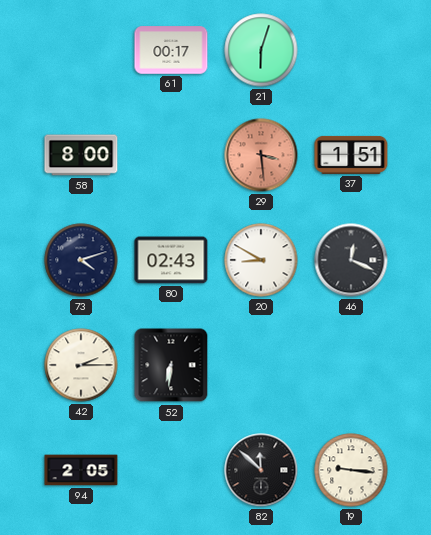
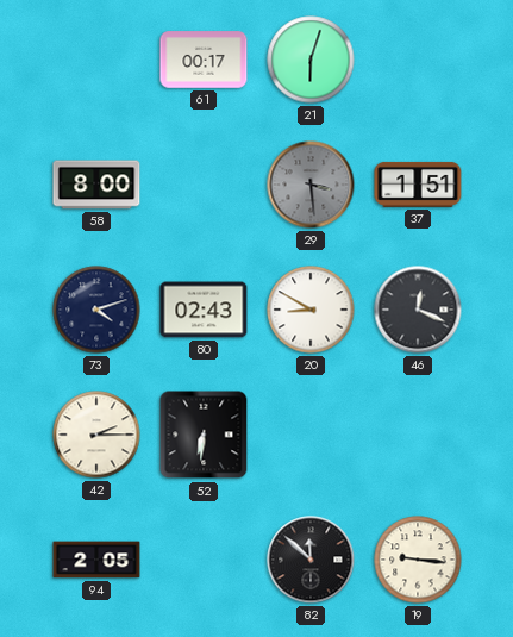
29 dial: salmon -> grey (311, 185)
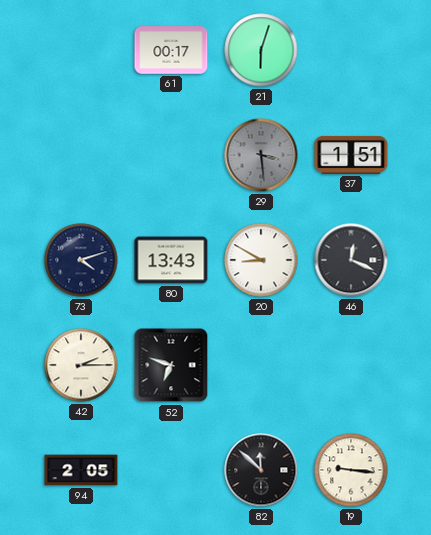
58: 8:00 -> none (96, 185)
80: 02:43 -> 13:43 (171, 260)
52: 6:31 -> 6:48 (171, 365)
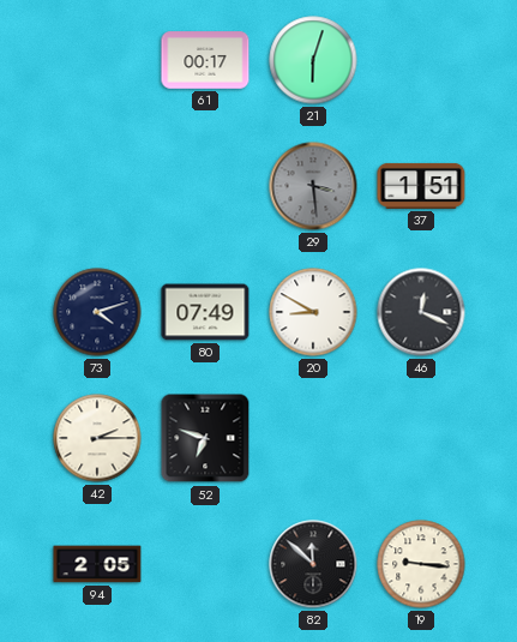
80: 13:43 -> 07:49 (205, 312)
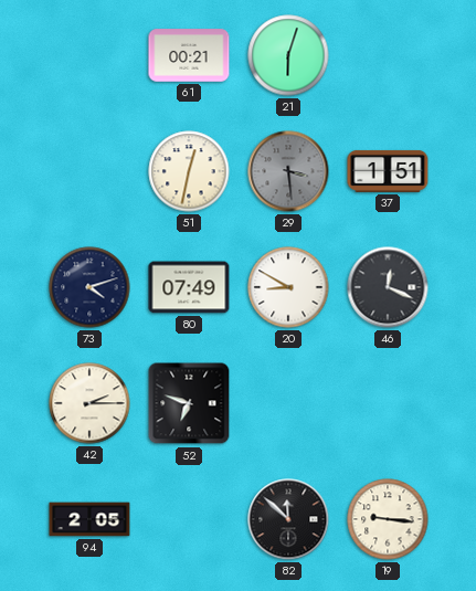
61: 00:17 -> 00:21 (189, 55)
51: none -> 12:32 (189, 171)
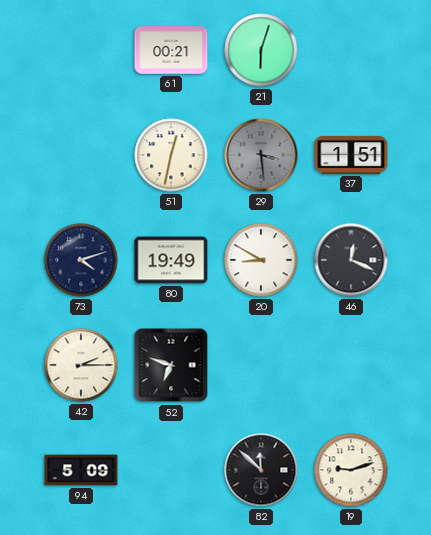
80: 07:49 -> 19:49 (171, 260)
94: 2:05 -> 5:09 (81, 470)
19: 9:16 -> 9:12 (351, 470)
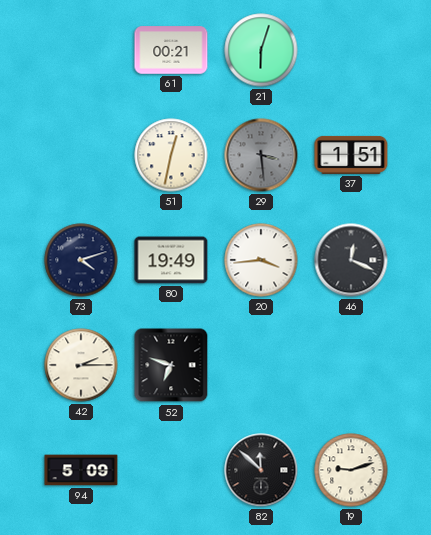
20: 8:50 -> 3:44 (261, 260)
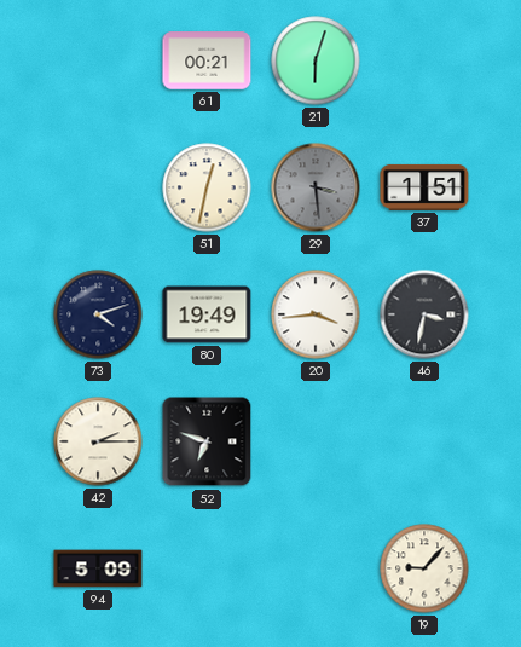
46: 12:19 -> 3:32 (424, 314)
82: 11:52 -> none (261, 470)
19: 9:12 -> 9:07 (424, 568)
